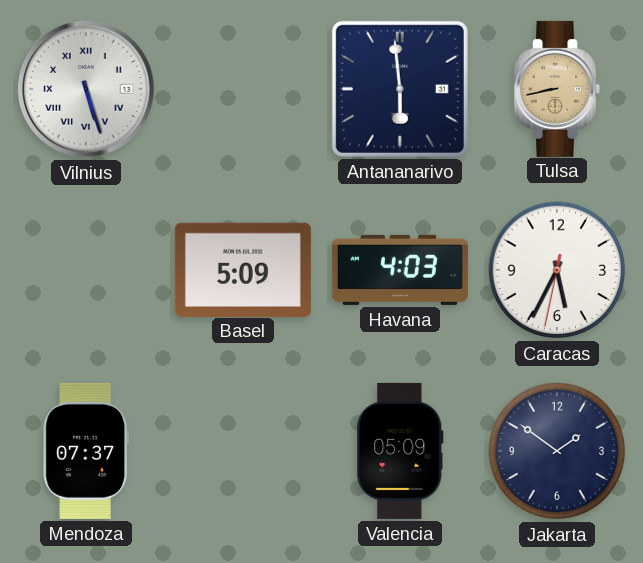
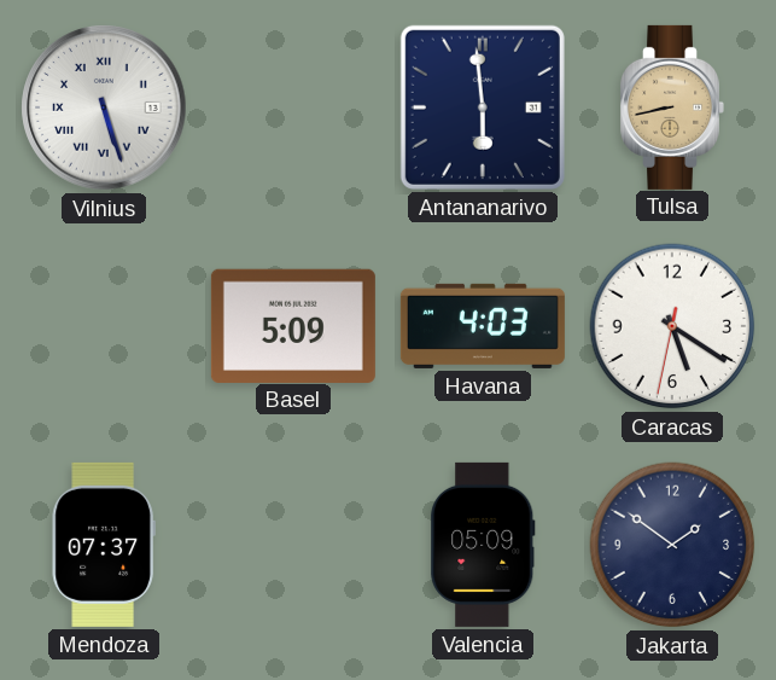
Caracas: 5:34 -> 5:20 (672, 326)
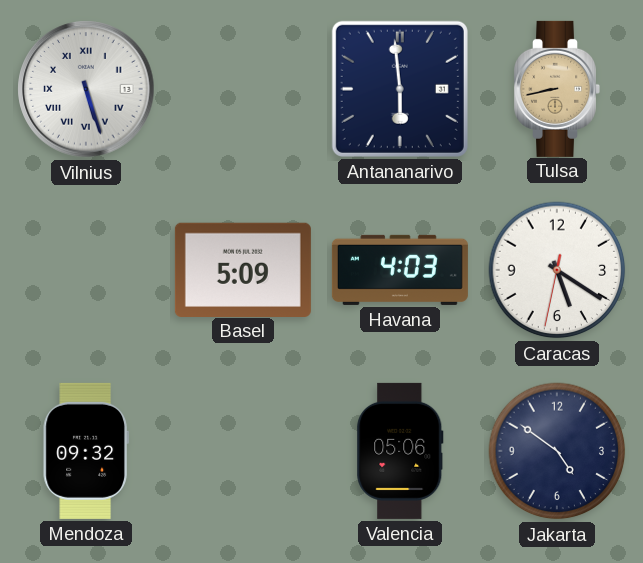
Mendoza: 07:37 -> 09:32 (86, 451)
Valencia: 05:09 -> 05:06 (400, 451)
Jakarta: 1:51 -> 4:51 (557, 451)
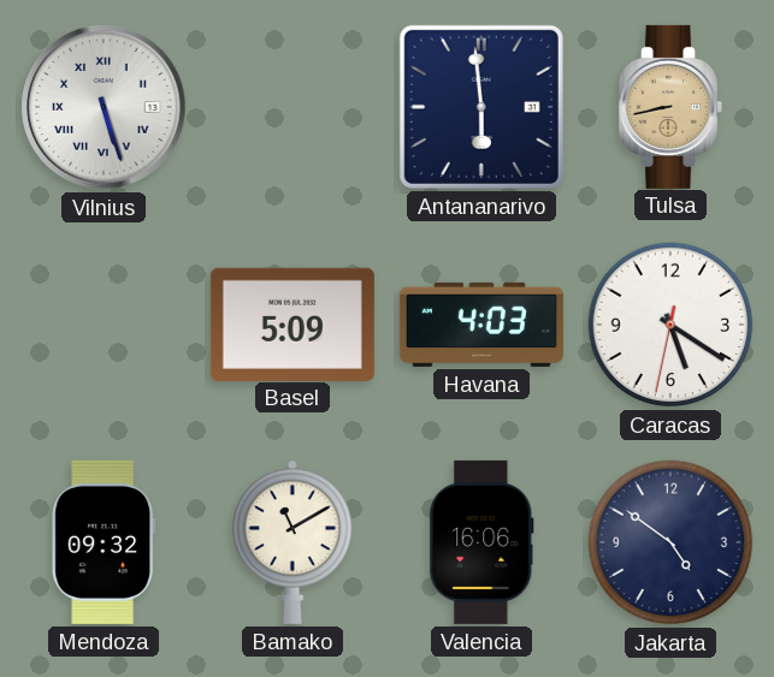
Bamako: none -> 11:10 (294, 542)
Valencia: 05:06 -> 16:06 (481, 542)
